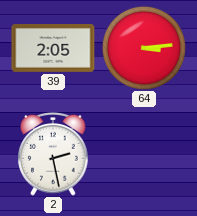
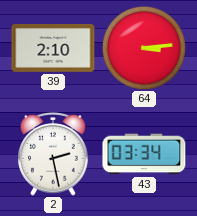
39: 2:05 -> 2:10 (53, 48)
43: none -> 03:34 (144, 154)
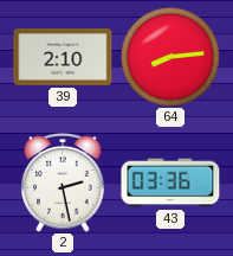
64: 3:14 -> 8:14 (170, 57)
43: 03:34 -> 03:36 (170, 183)
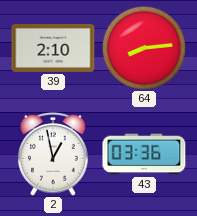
2: 2:28 -> 12:58 (53, 155)
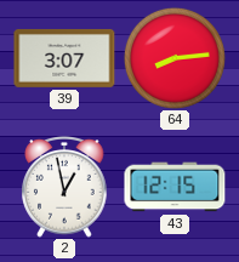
39: 2:10 -> 3:07 (64, 58)
43: 03:36 -> 12:15 (175, 187)
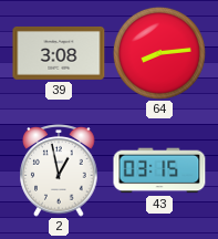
39: 3:07 -> 3:08 (59, 53)
43: 12:15 -> 03:15 (159, 170)
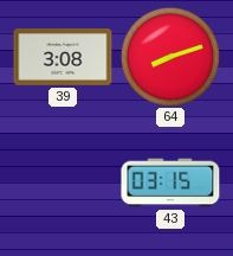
64: 8:14 -> 8:12 (170, 57)
2: 12:58 -> none (59, 172)
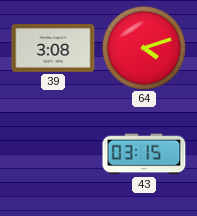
64: 8:12 -> 4:12 (144, 48)
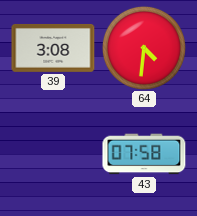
64: 4:12 -> 4:31 (144, 48)
43: 03:15 -> 07:58 (144, 154)
